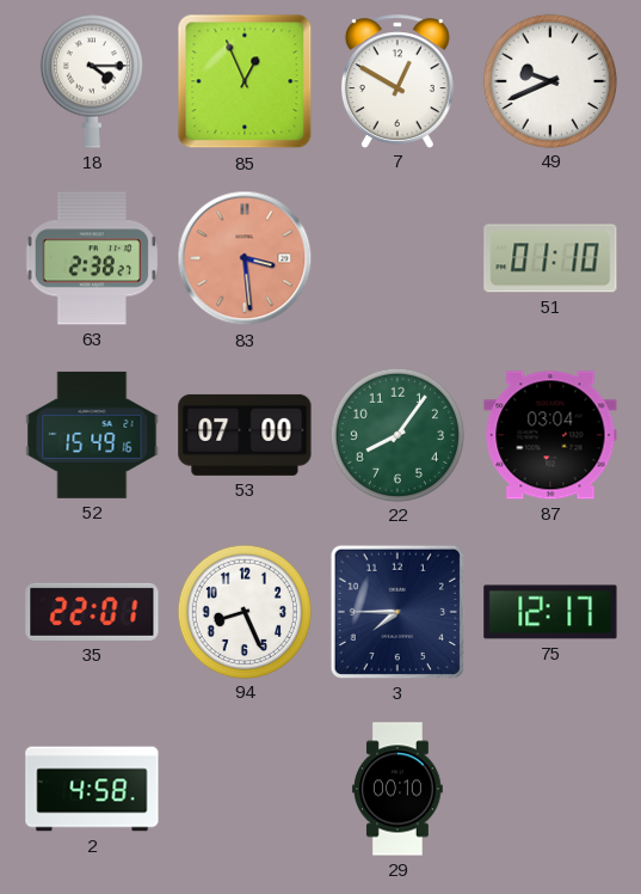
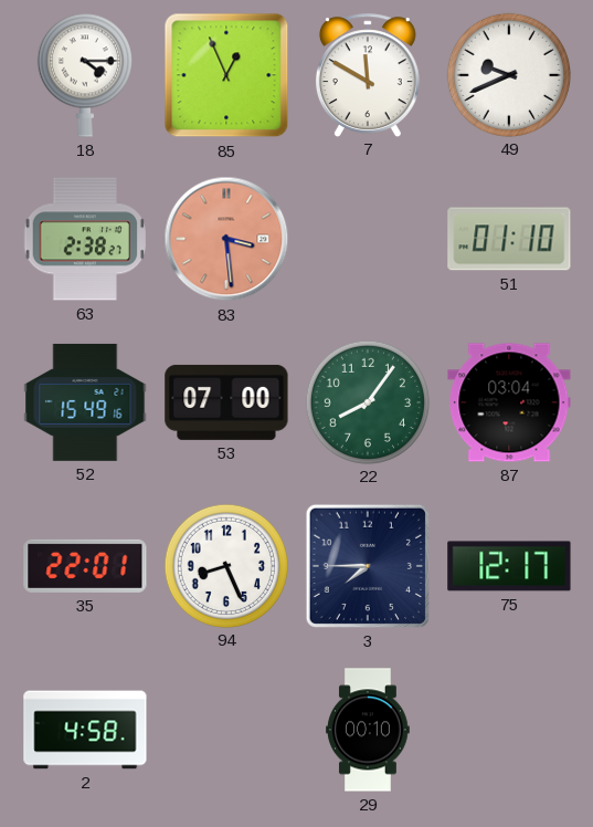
7: 12:50 -> 11:50 (368, 75)
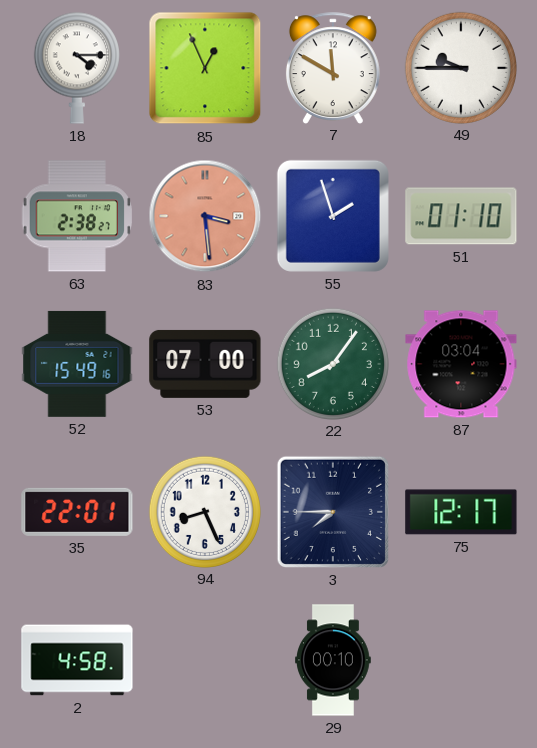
49: 9:41 -> 9:45 (460, 67)
55: none -> 1:57 (333, 216)
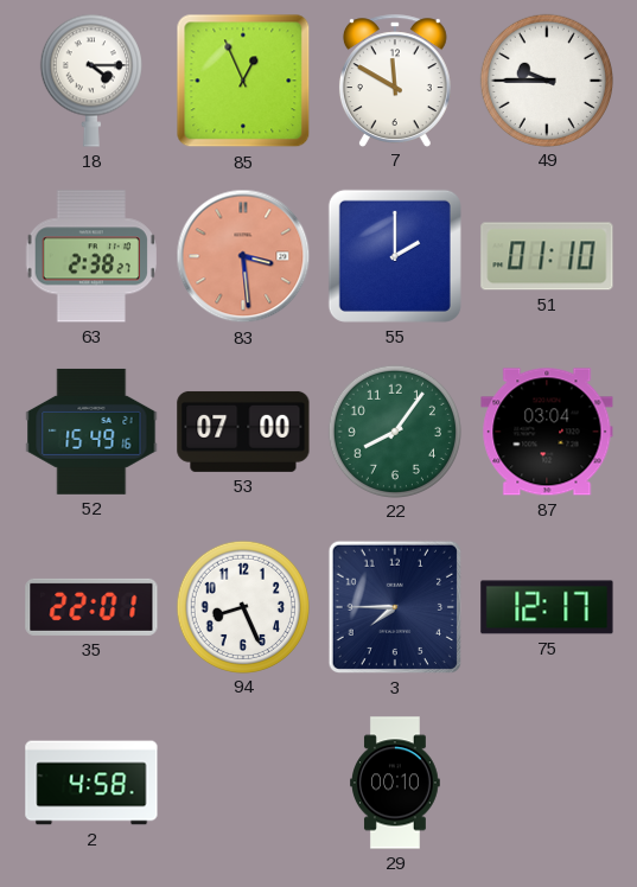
55: 1:57 -> 2:00 (395, 256)
